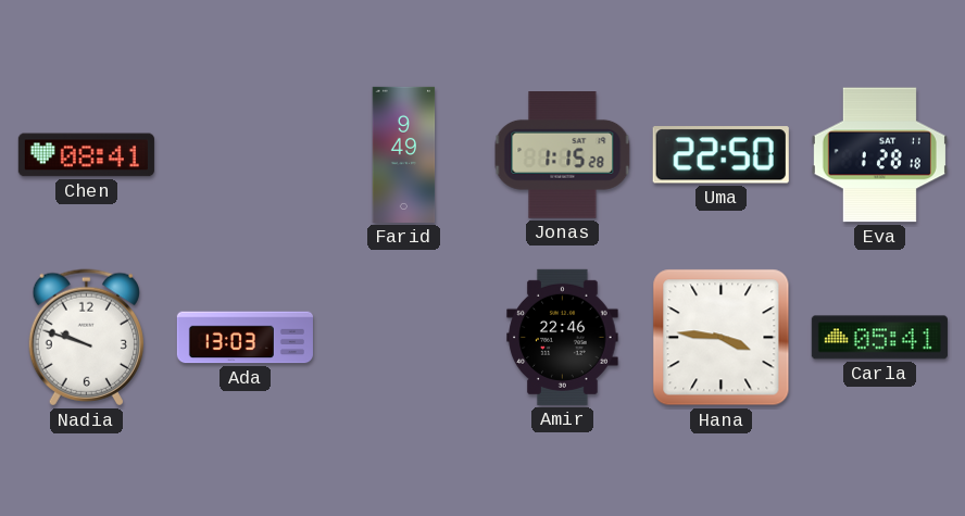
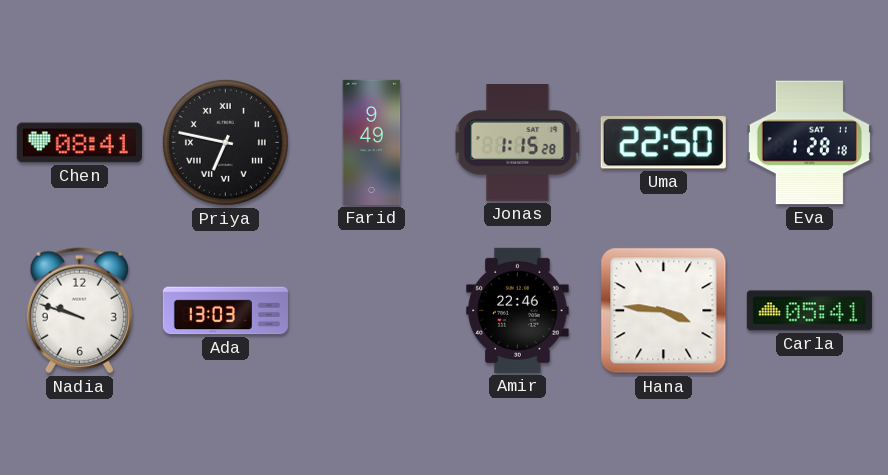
Priya: none -> 6:47 (225, 142)
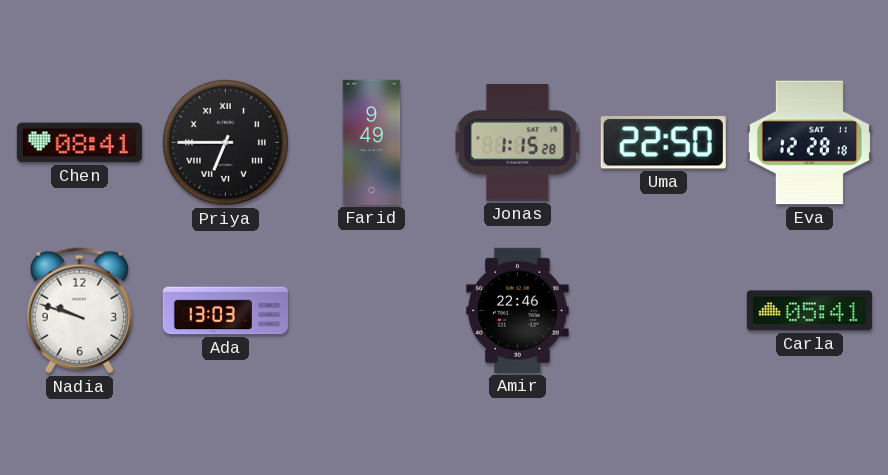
Priya: 6:47 -> 6:45 (225, 142)
Eva: 1:28 -> 12:28 (809, 143)
Hana: 3:46 -> none (664, 311)
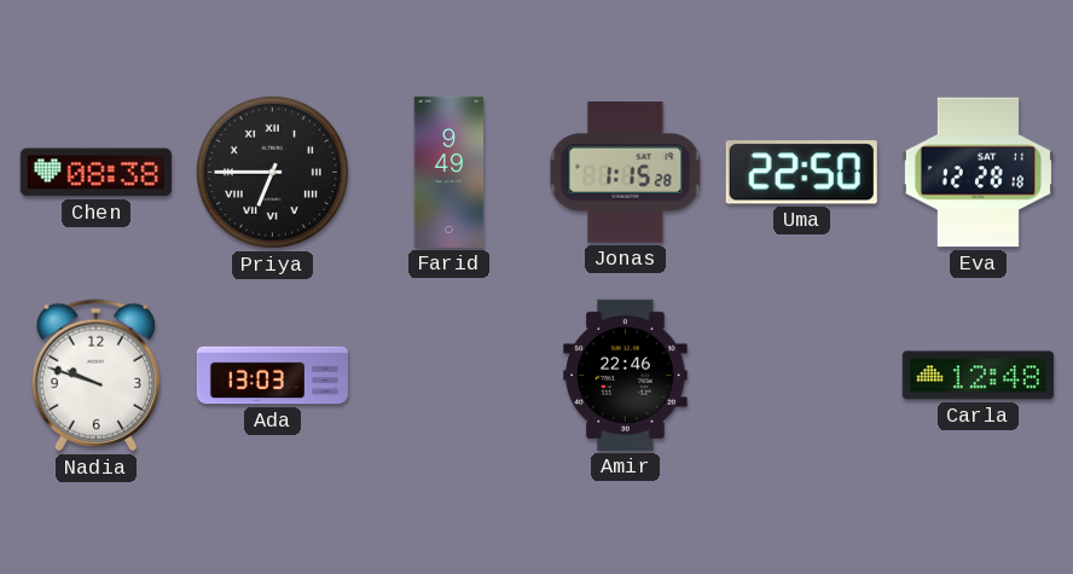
Chen: 08:41 -> 08:38 (95, 173)
Carla: 05:41 -> 12:48 (978, 376)
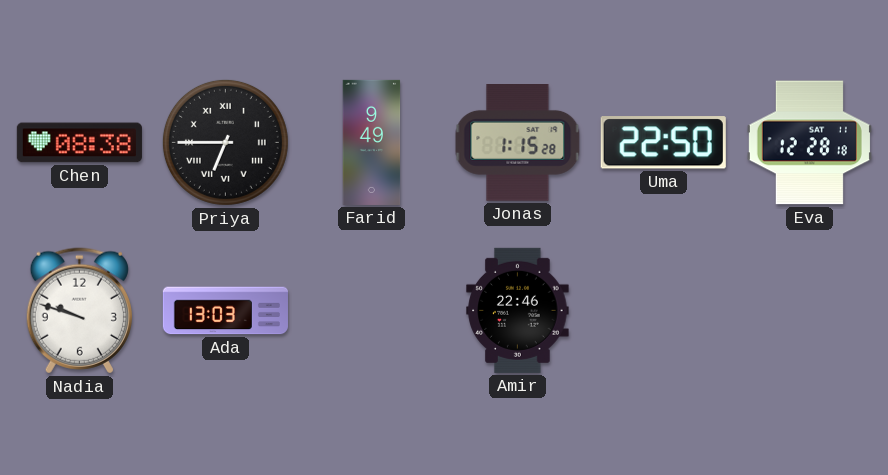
Carla: 12:48 -> none (978, 376)
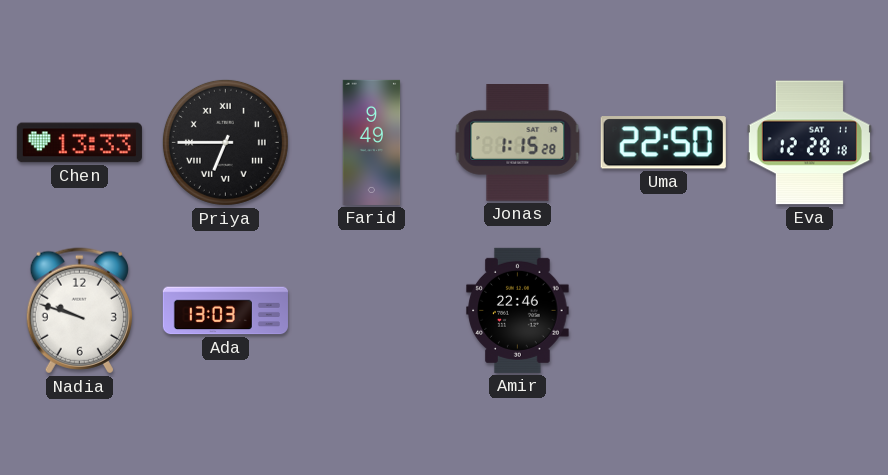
Chen: 08:38 -> 13:33 (79, 143)
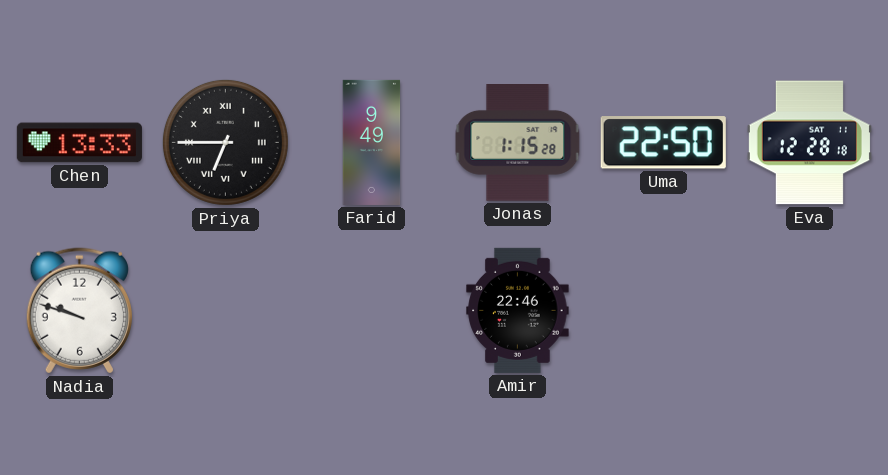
Ada: 13:03 -> none (225, 311)
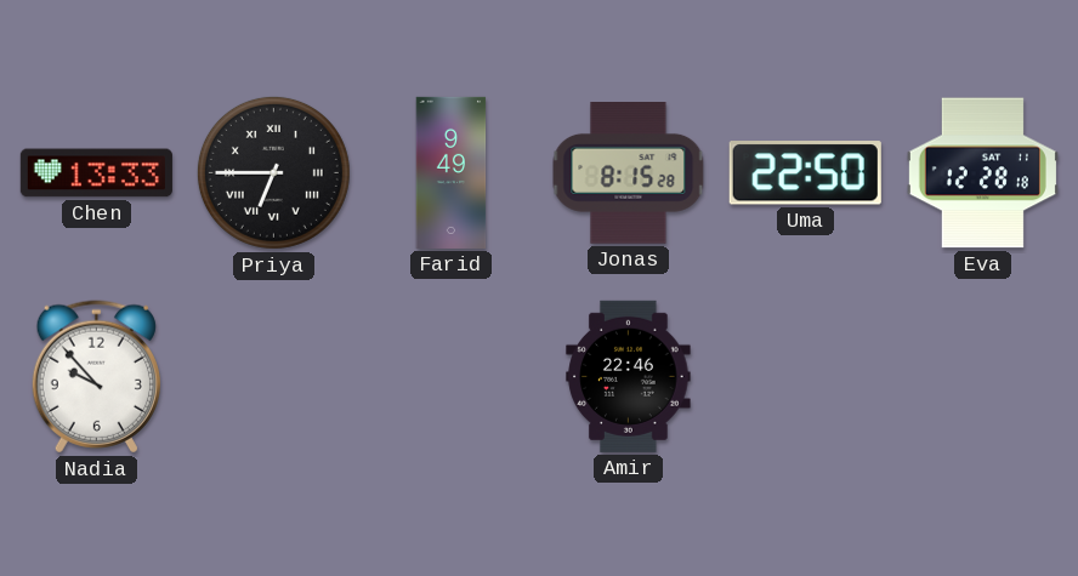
Jonas: 1:15 -> 8:15 (629, 173)
Nadia: 9:48 -> 9:53 (96, 377)
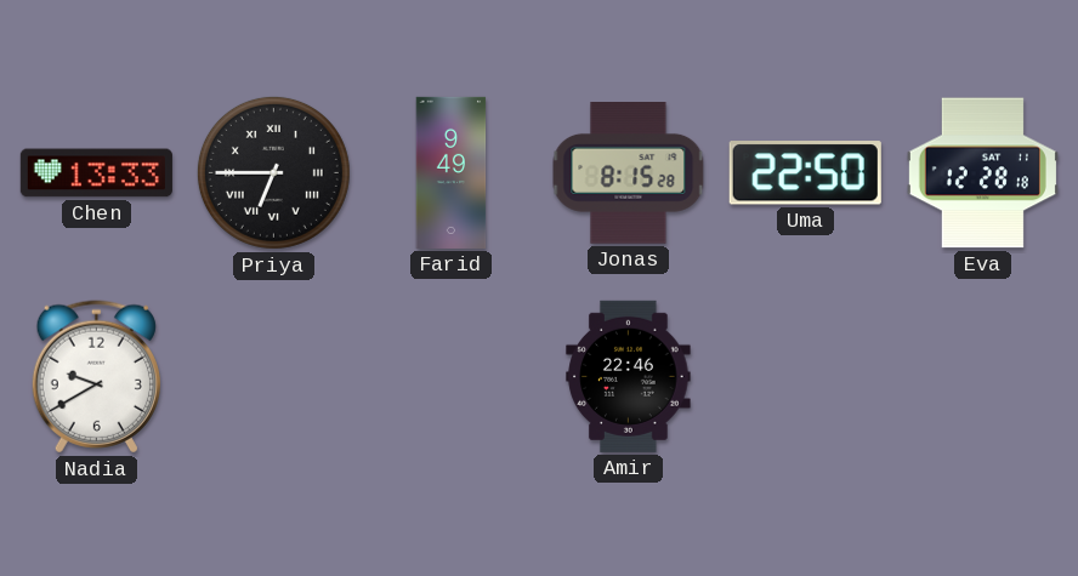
Nadia: 9:53 -> 9:40 (96, 377)
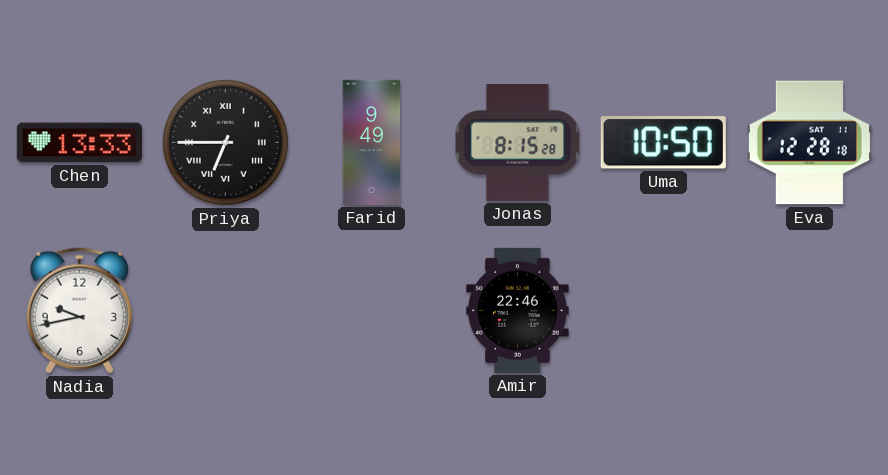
Uma: 22:50 -> 10:50 (663, 143)
Nadia: 9:40 -> 9:43 (79, 311)
